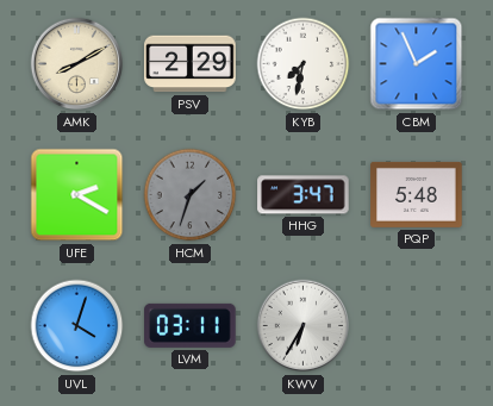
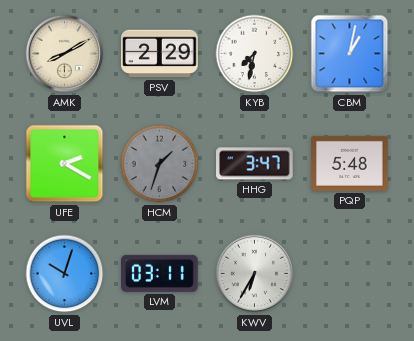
CBM: 1:56 -> 1:02 (350, 54)
UVL: 4:03 -> 10:03 (65, 274)
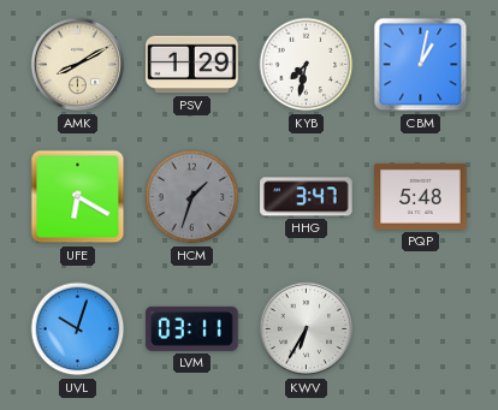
PSV: 2:29 -> 1:29 (192, 65)
UFE: 2:20 -> 6:20 (78, 197)
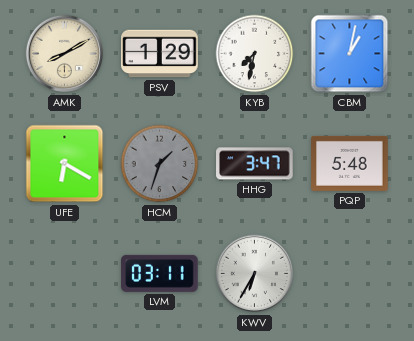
UVL: 10:03 -> none (78, 329)
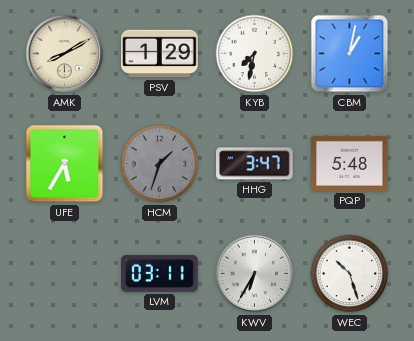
UFE: 6:20 -> 5:35 (65, 164)
WEC: none -> 10:27 (350, 274)
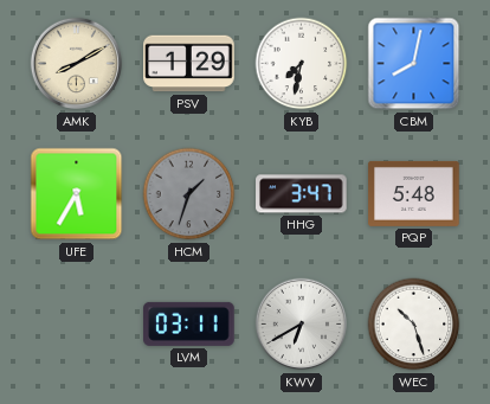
CBM: 1:02 -> 8:02 (414, 64)
KWV: 6:35 -> 6:40 (302, 325)
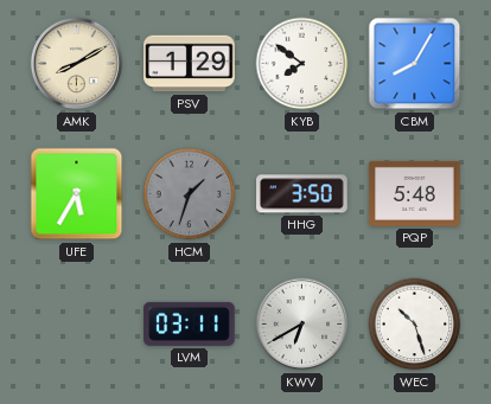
KYB: 7:32 -> 7:51 (302, 64)
CBM: 8:02 -> 8:05 (415, 64)
HHG: 3:47 -> 3:50 (302, 194)
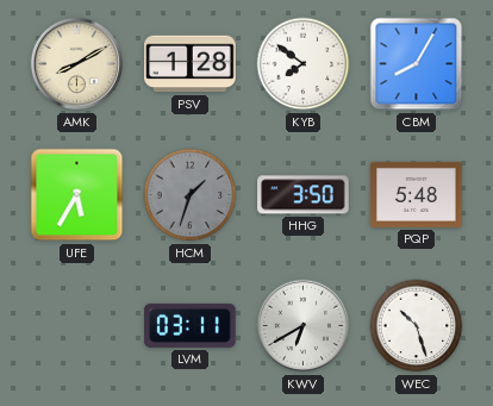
PSV: 1:29 -> 1:28 (191, 64)
